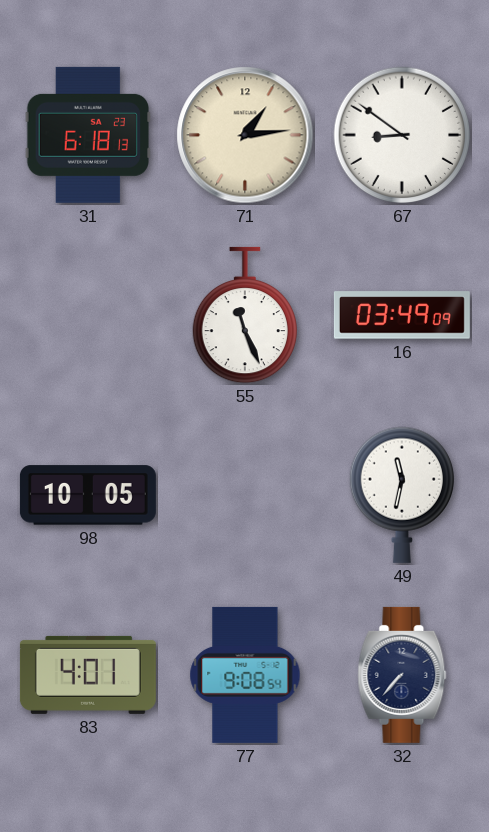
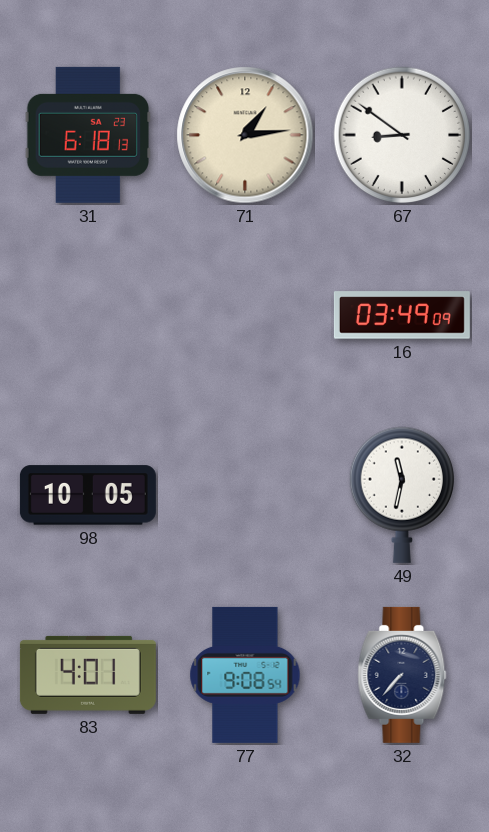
55: 11:26 -> none (244, 315)
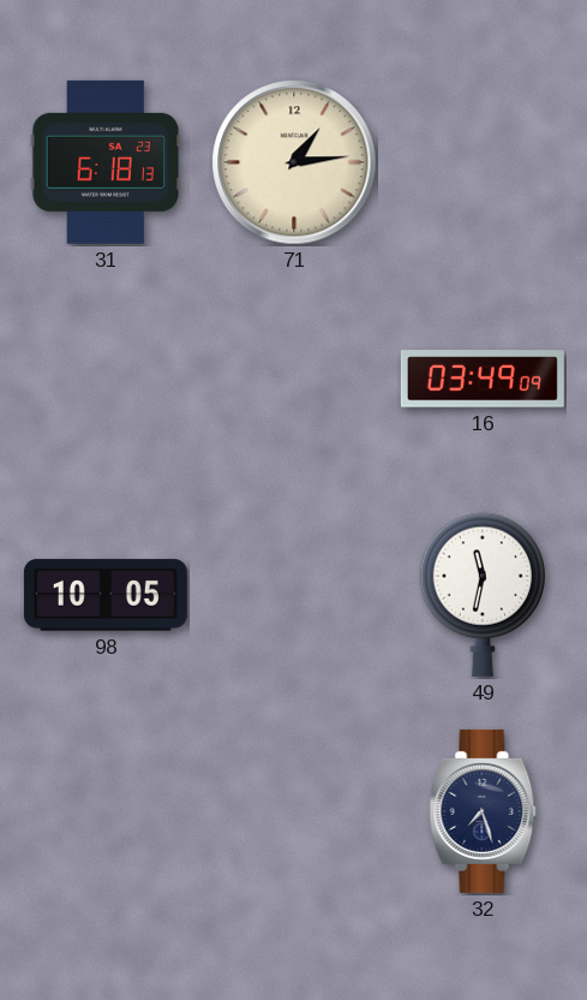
67: 8:51 -> none (402, 135)
83: 4:01 -> none (88, 675)
77: 9:08 -> none (245, 675)
32: 7:37 -> 7:27 (483, 811)
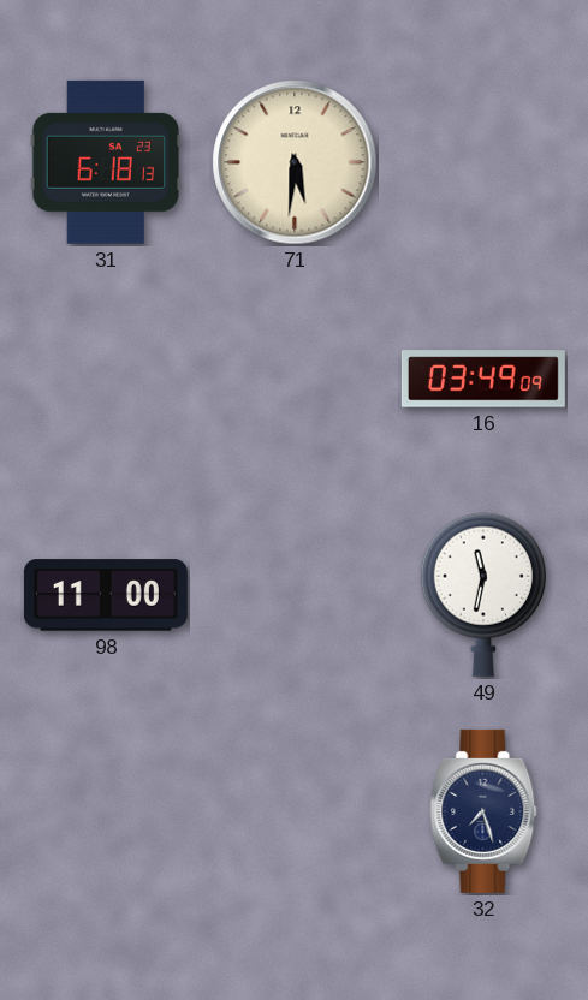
71: 1:14 -> 5:31 (295, 162)
98: 10:05 -> 11:00 (106, 595)
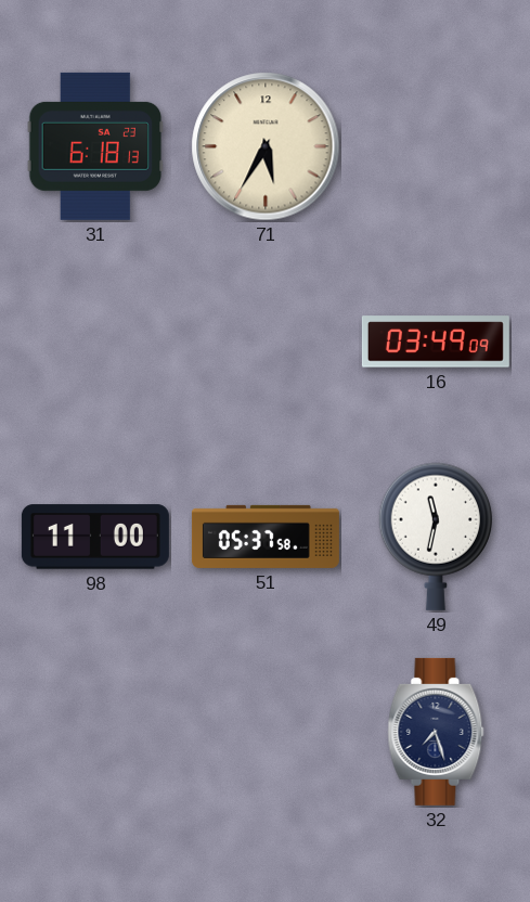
71: 5:31 -> 5:35 (266, 146)
51: none -> 05:37 (266, 537)
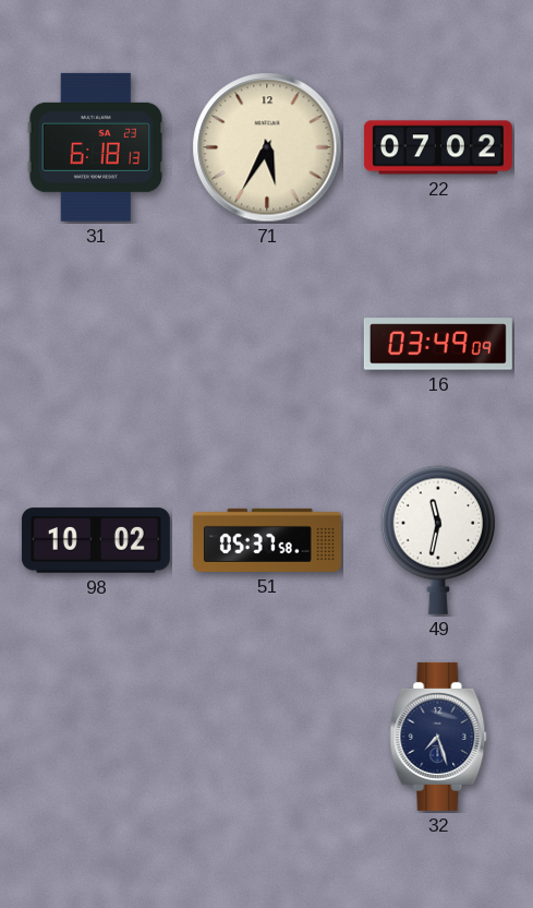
22: none -> 07:02 (438, 147)
98: 11:00 -> 10:02 (96, 540)
